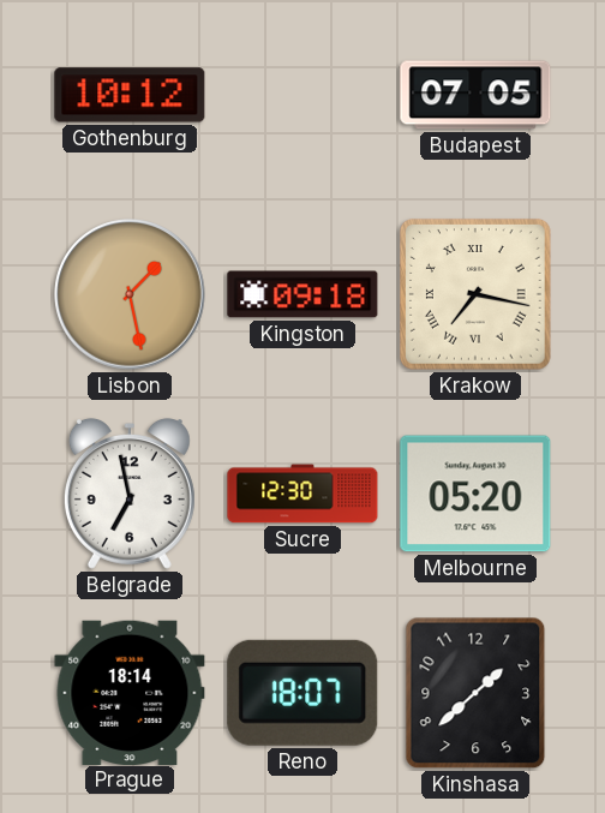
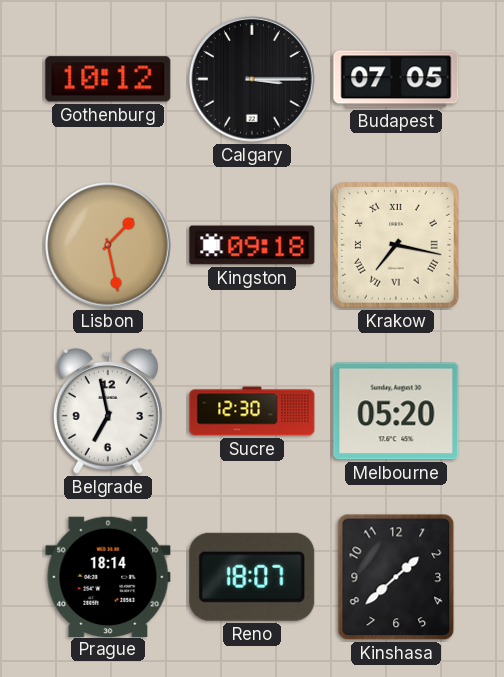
Calgary: none -> 3:15 (252, 79)
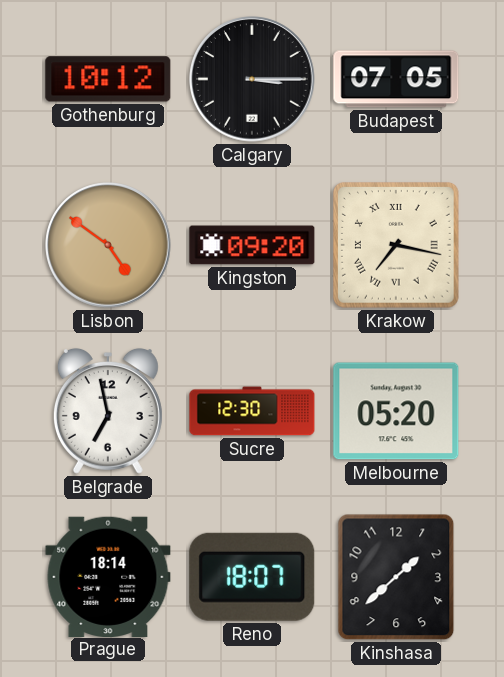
Lisbon: 1:28 -> 4:51 (108, 245)
Kingston: 09:18 -> 09:20 (252, 245)
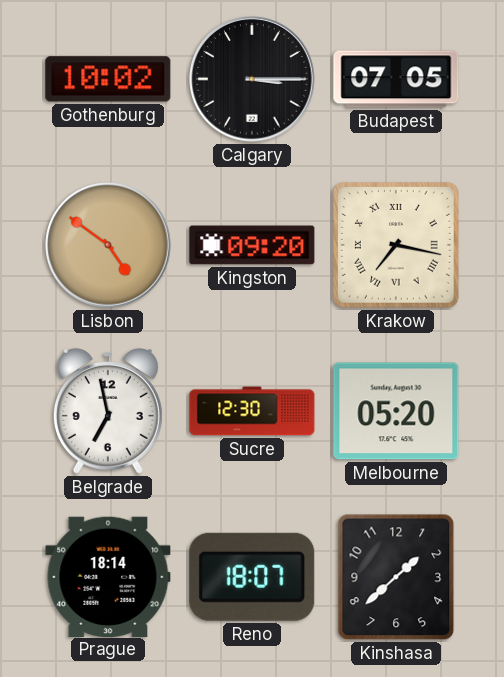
Gothenburg: 10:12 -> 10:02 (108, 79)
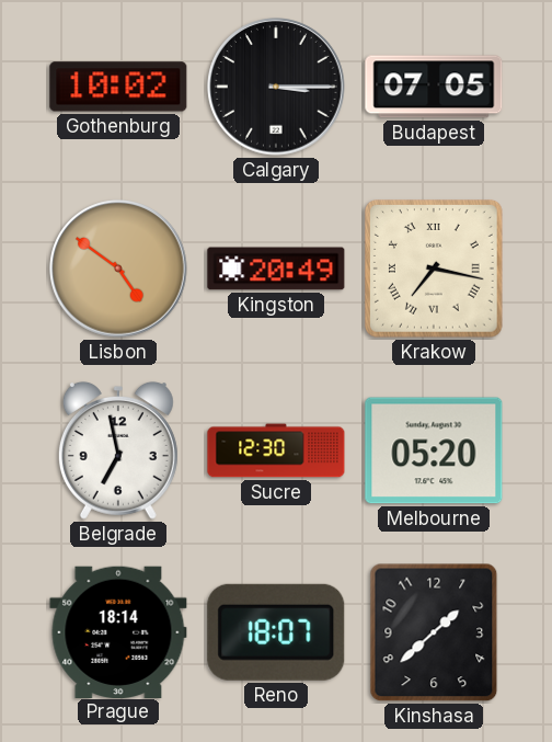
Kingston: 09:20 -> 20:49 (276, 269)
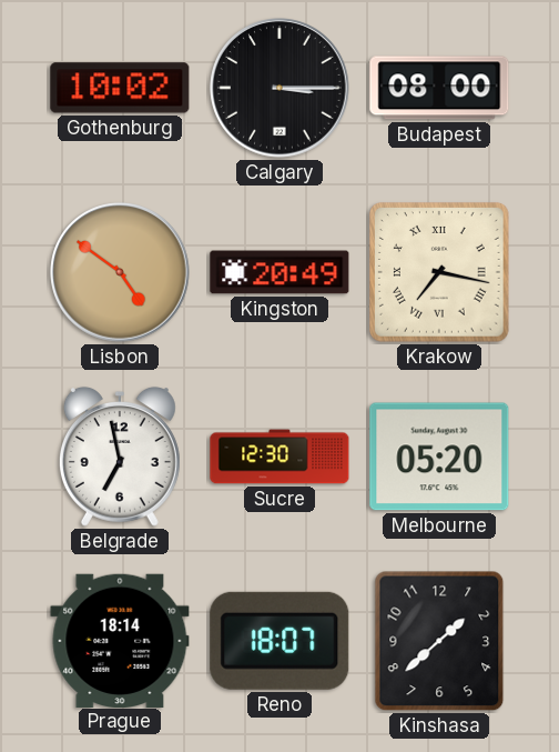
Budapest: 07:05 -> 08:00 (439, 88)
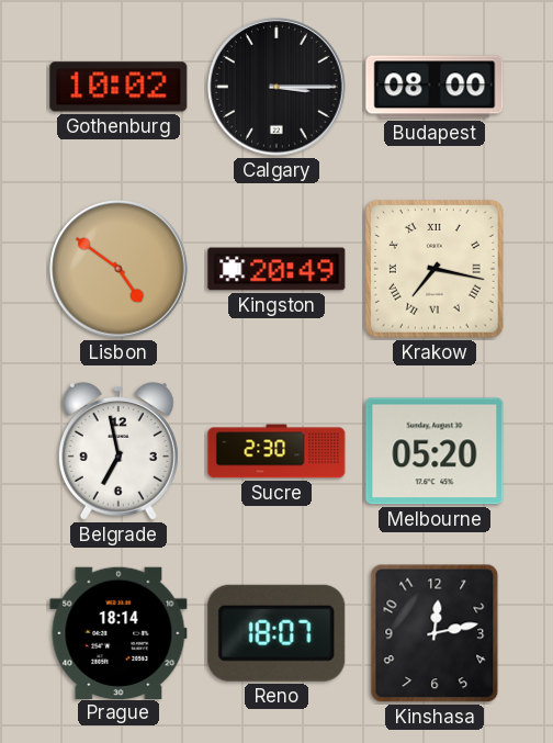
Sucre: 12:30 -> 2:30 (276, 451)
Kinshasa: 1:38 -> 12:13 (435, 633)
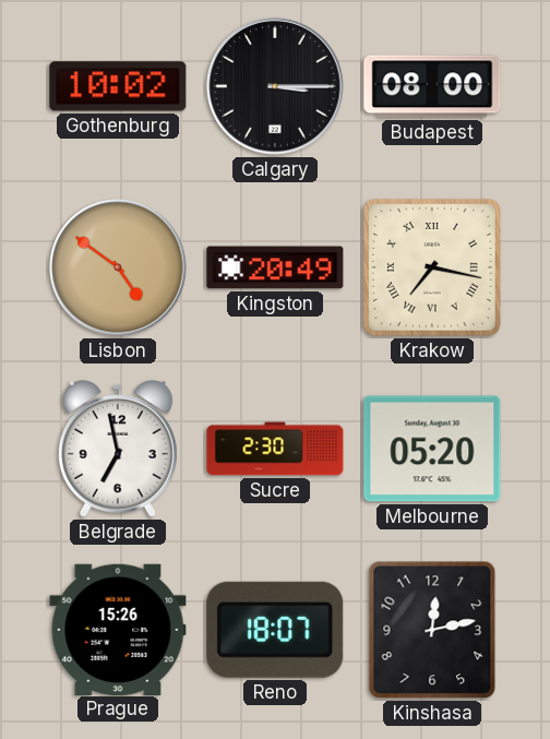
Prague: 18:14 -> 15:26 (118, 629)
